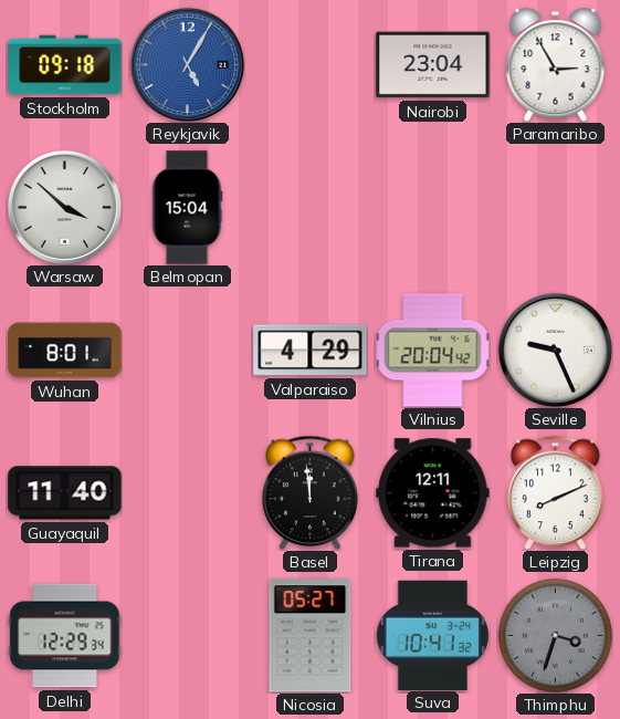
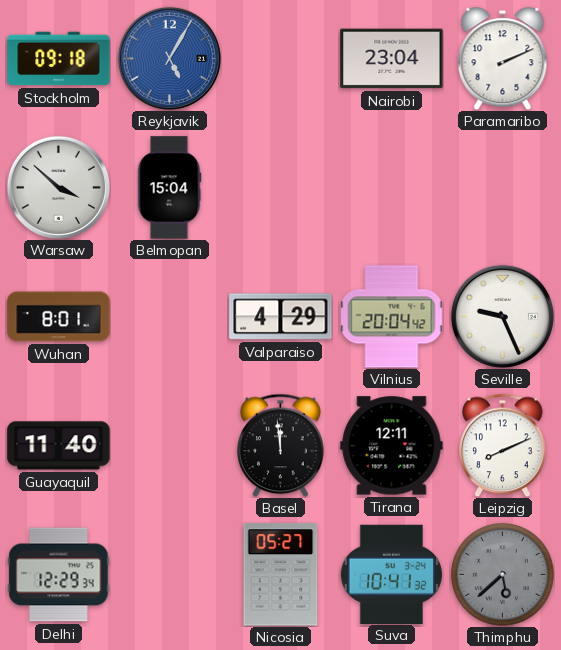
Paramaribo: 2:55 -> 2:11 (503, 58)
Thimphu: 3:33 -> 5:38 (502, 574)
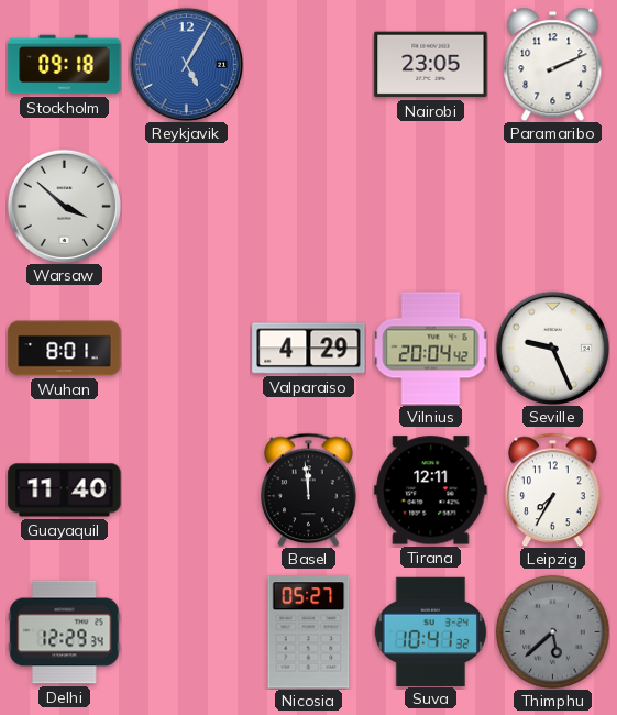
Nairobi: 23:04 -> 23:05 (431, 65)
Belmopan: 15:04 -> none (169, 188)
Leipzig: 8:11 -> 7:35 (553, 490)
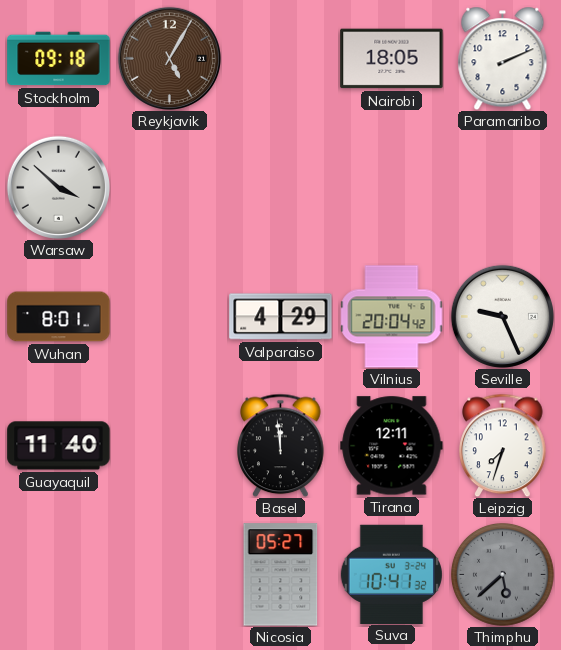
Reykjavik dial: blue -> brown (169, 58)
Nairobi: 23:05 -> 18:05 (392, 59)
Leipzig: 7:35 -> 7:33 (503, 445)
Delhi: 12:29 -> none (65, 632)
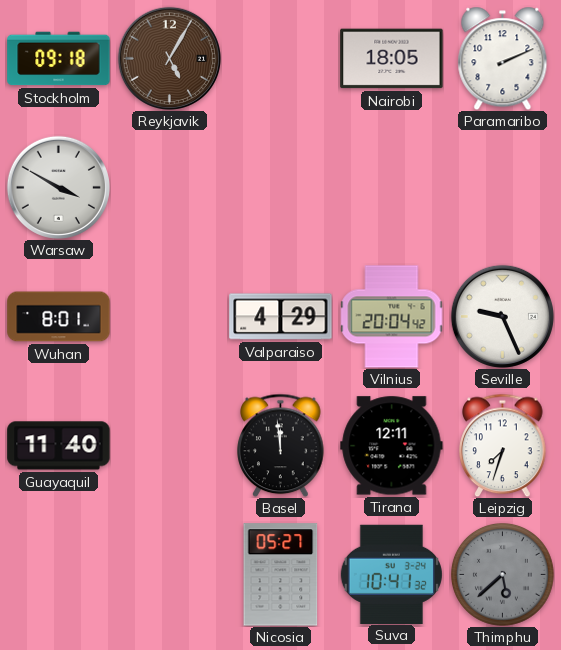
Warsaw: 3:52 -> 3:50 (58, 187)
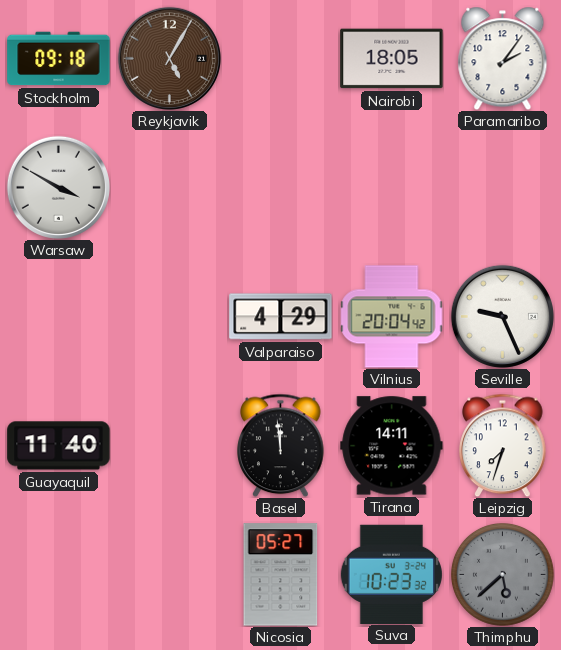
Paramaribo: 2:11 -> 2:06 (503, 58)
Wuhan: 8:01 -> none (59, 317)
Tirana: 12:11 -> 14:11 (392, 446)
Suva: 10:41 -> 10:23 (391, 574)
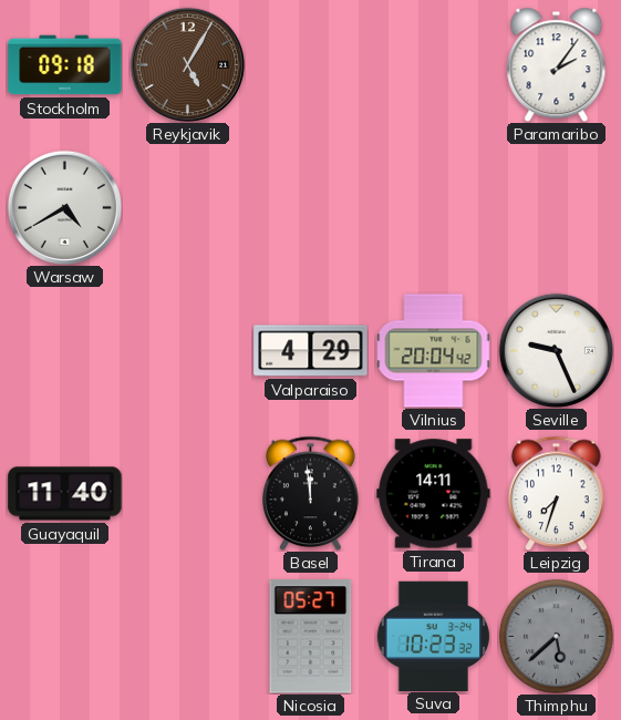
Nairobi: 18:05 -> none (392, 59)
Warsaw: 3:50 -> 4:40 (64, 207)
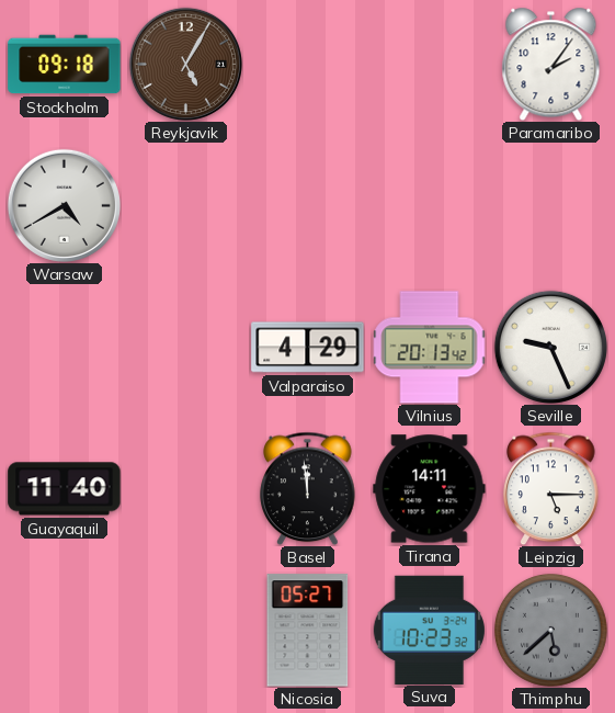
Vilnius: 20:04 -> 20:13 (429, 348)
Leipzig: 7:33 -> 5:15 (551, 488)
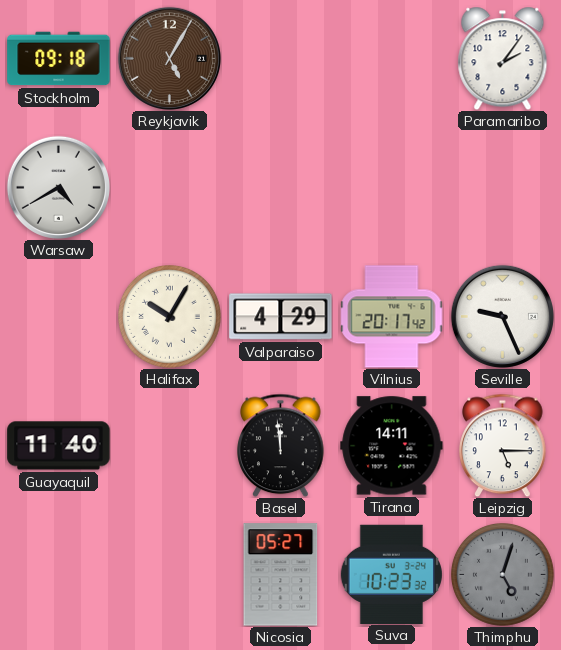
Halifax: none -> 10:05 (169, 316)
Vilnius: 20:13 -> 20:17 (391, 317)
Thimphu: 5:38 -> 5:03 (502, 574)
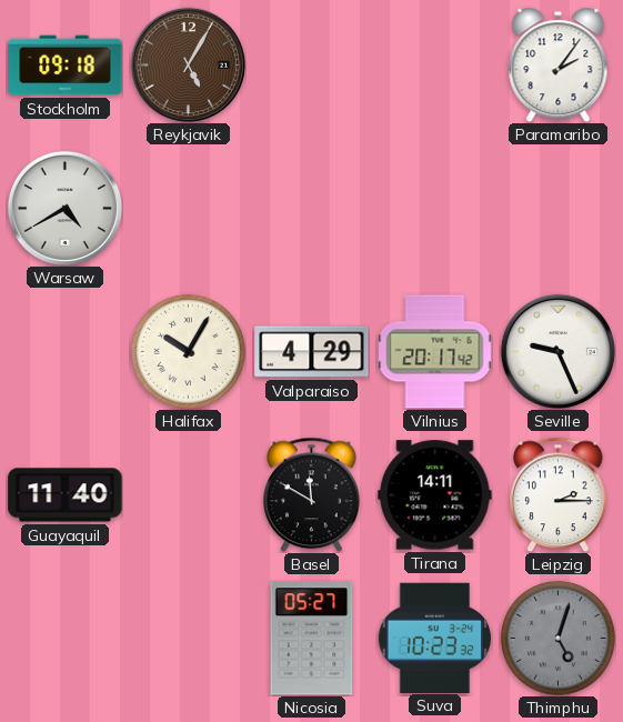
Basel: 11:59 -> 11:50 (312, 494)
Leipzig: 5:15 -> 2:15 (559, 494)
